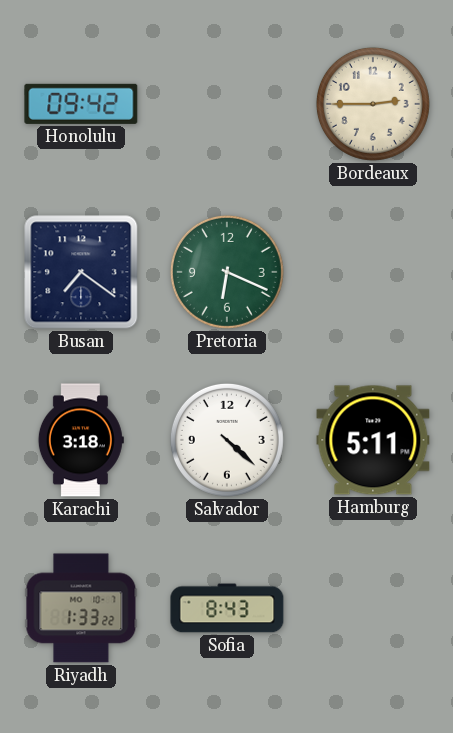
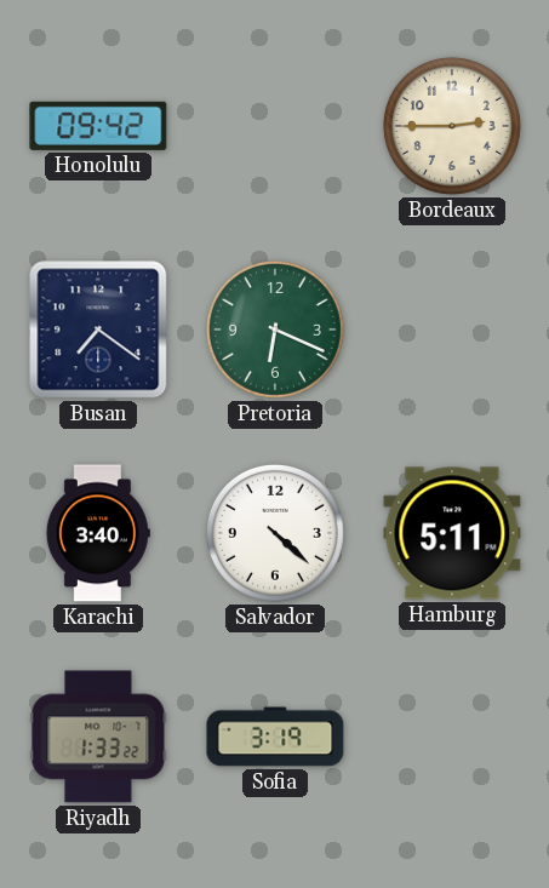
Karachi: 3:18 -> 3:40 (98, 533)
Sofia: 8:43 -> 3:19 (275, 737)
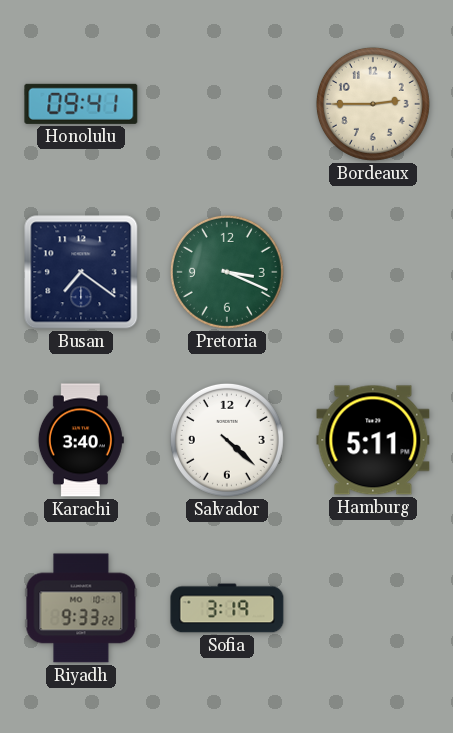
Honolulu: 09:42 -> 09:41 (81, 104)
Pretoria: 6:19 -> 3:19 (227, 272)
Riyadh: 1:33 -> 9:33 (81, 608)
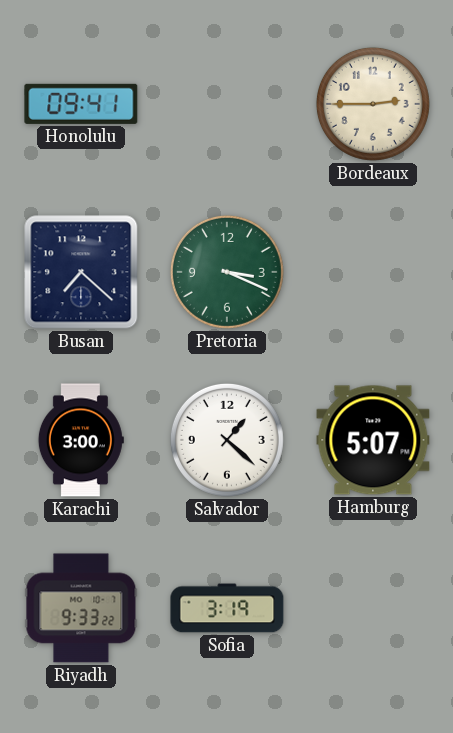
Busan: 7:21 -> 7:22 (81, 272)
Karachi: 3:40 -> 3:00 (81, 440)
Salvador: 4:22 -> 1:22 (227, 440)
Hamburg: 5:11 -> 5:07 (373, 440)
